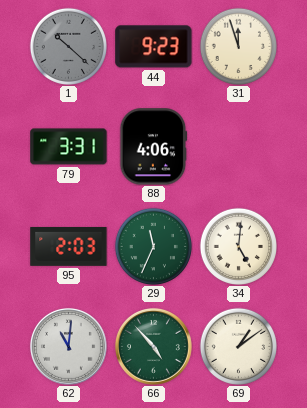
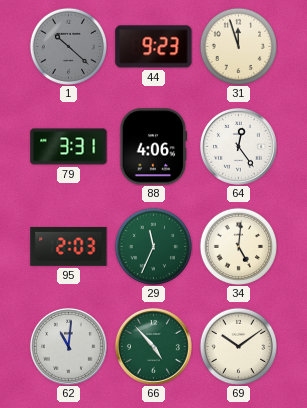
64: none -> 12:24 (239, 147)
69: 1:09 -> 10:09 (238, 346)
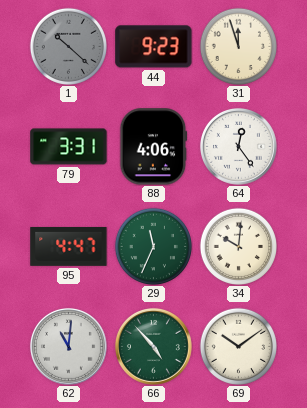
95: 2:03 -> 4:47 (69, 246)
34: 5:01 -> 10:01 (238, 246)
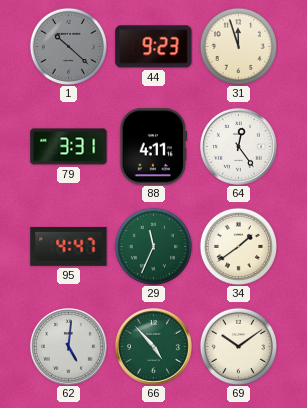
88: 4:06 -> 4:11 (154, 147)
34: 10:01 -> 1:39 (238, 246)
62: 11:01 -> 5:01 (69, 347)
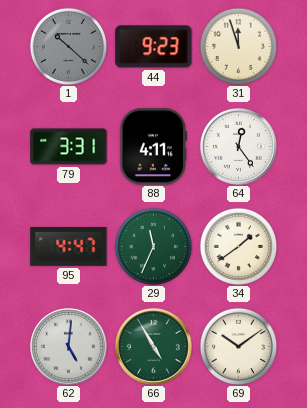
66: 4:53 -> 4:55 (154, 347)
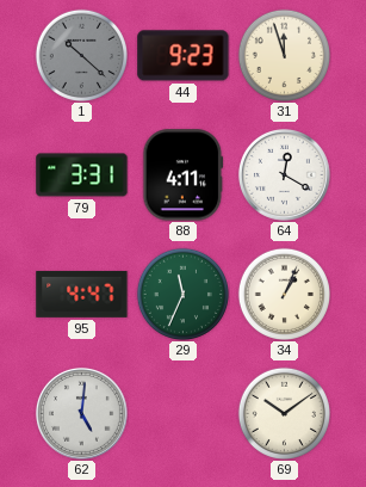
64: 12:24 -> 12:20 (285, 175)
34: 1:39 -> 1:04 (284, 294)
66: 4:55 -> none (154, 347)
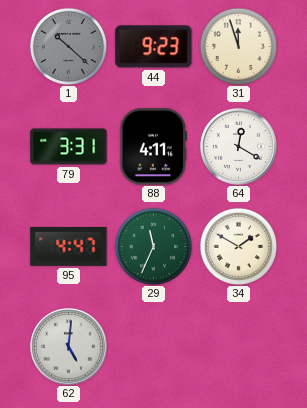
34: 1:04 -> 1:50 (238, 246)
69: 10:09 -> none (284, 413)
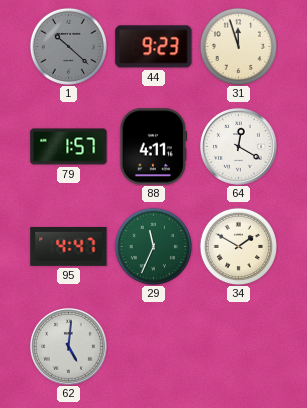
79: 3:31 -> 1:57 (69, 147)
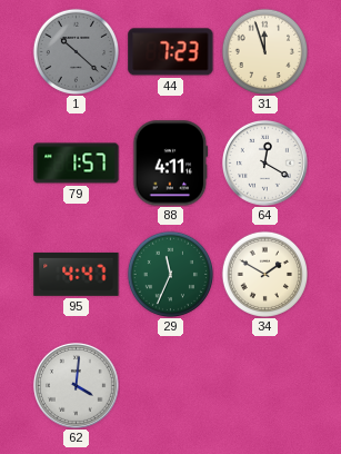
44: 9:23 -> 7:23 (171, 52)
62: 5:01 -> 4:01 (77, 386)
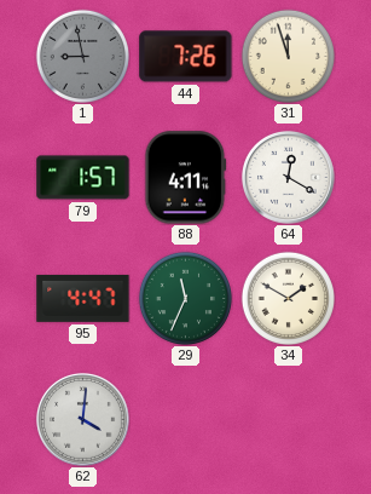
1: 10:22 -> 8:58 (82, 56)
44: 7:23 -> 7:26 (186, 57)
